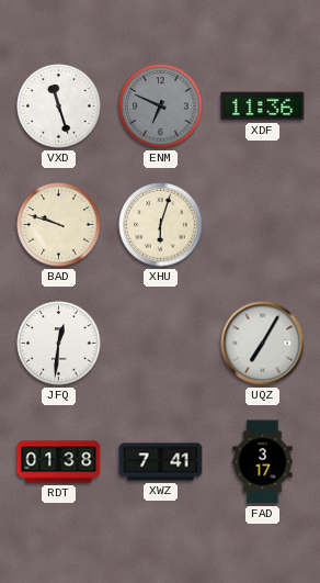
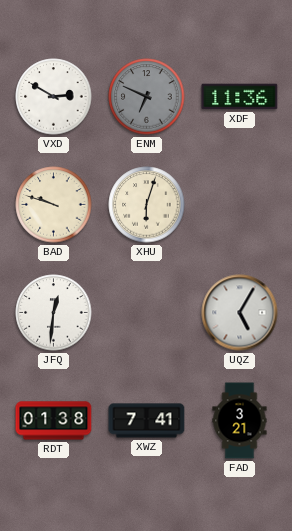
VXD: 11:27 -> 2:50 (54, 97)
UQZ: 7:05 -> 5:05 (240, 313)
FAD: 3:17 -> 3:21 (240, 421)
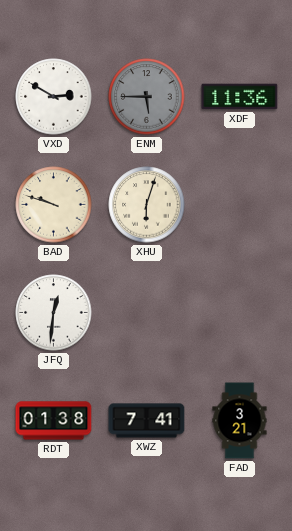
ENM: 6:49 -> 5:45 (147, 97)
UQZ: 5:05 -> none (240, 313)
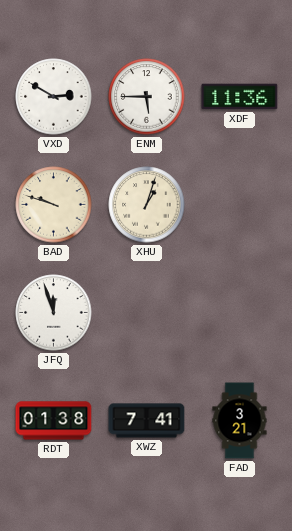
ENM dial: grey -> white (147, 97)
XHU: 6:03 -> 1:03 (147, 205)
JFQ: 12:31 -> 11:57 (54, 313)
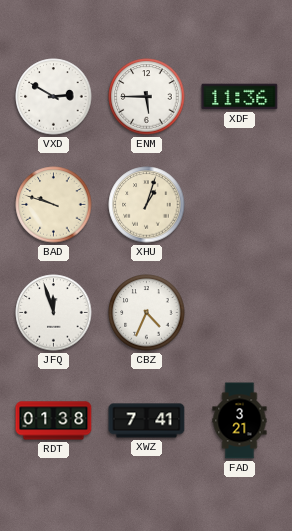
CBZ: none -> 4:34 (147, 313)
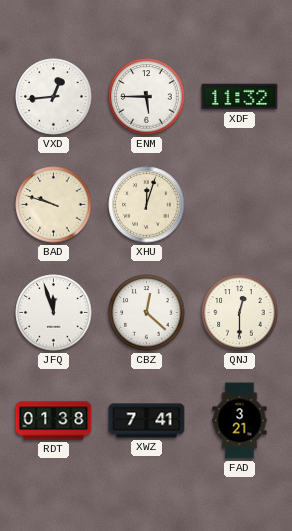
VXD: 2:50 -> 12:44 (54, 97)
XDF: 11:36 -> 11:32 (240, 97)
XHU: 1:03 -> 12:03 (147, 205)
CBZ: 4:34 -> 12:22 (147, 313)
QNJ: none -> 12:30 (240, 313)
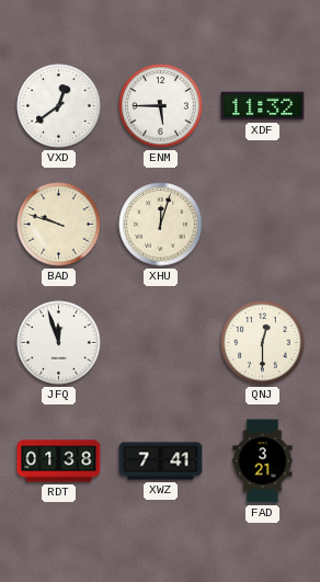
VXD: 12:44 -> 12:39 (59, 106)
CBZ: 12:22 -> none (147, 313)
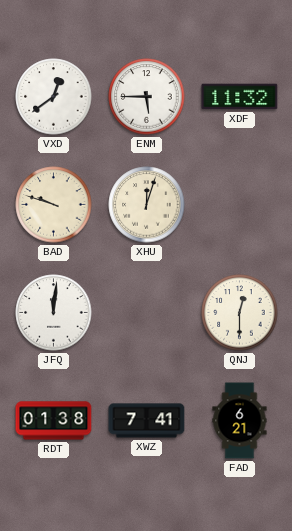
JFQ: 11:57 -> 12:01 (54, 313)
FAD: 3:21 -> 6:21 (240, 421)
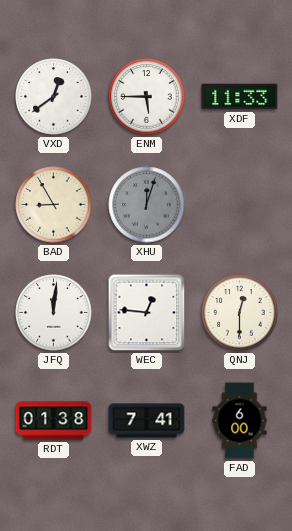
XDF: 11:32 -> 11:33 (240, 97)
BAD: 9:48 -> 8:55 (54, 205)
XHU dial: cream -> grey (147, 205)
WEC: none -> 12:46 (147, 313)
FAD: 6:21 -> 6:00 (240, 421)
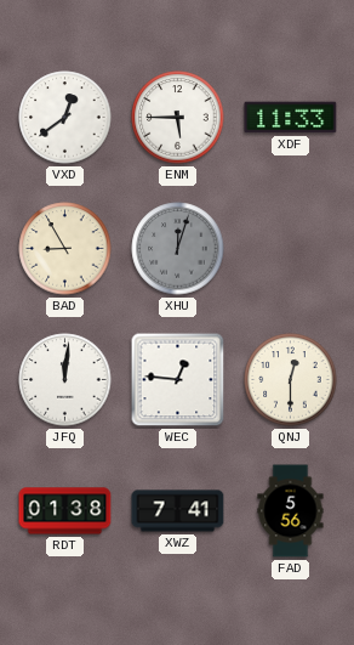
FAD: 6:00 -> 5:56 (291, 511)
